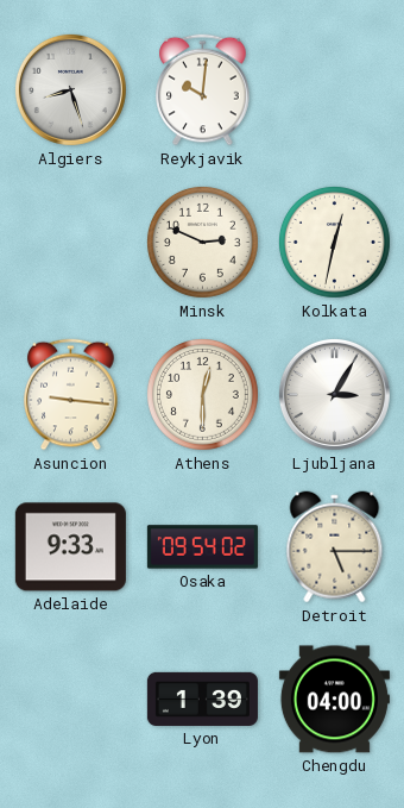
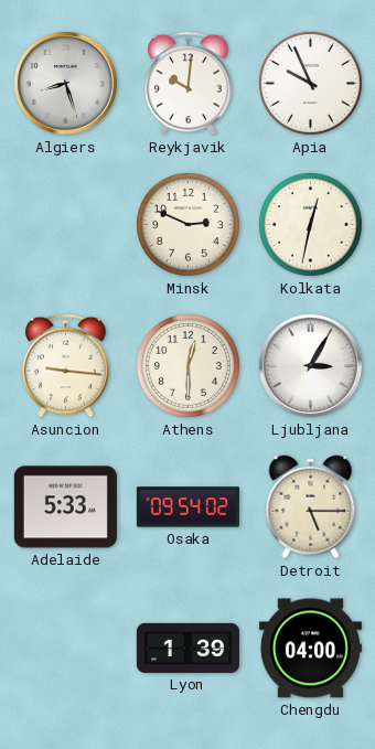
Apia: none -> 9:56 (310, 83)
Adelaide: 9:33 -> 5:33 (65, 507)
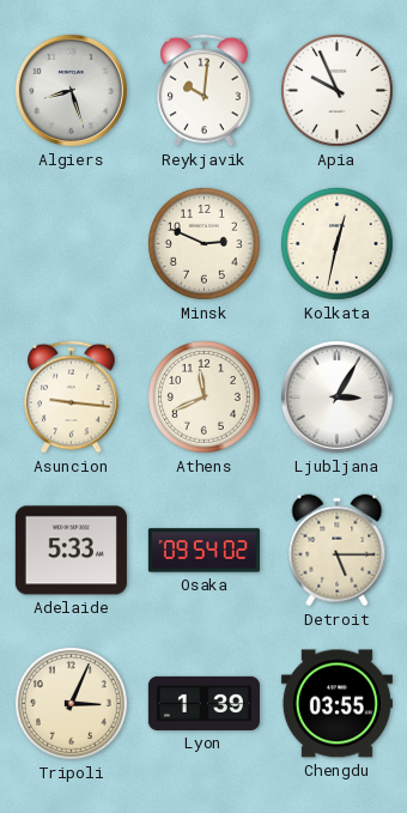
Athens: 12:30 -> 11:41 (203, 396)
Tripoli: none -> 3:04 (71, 703)
Chengdu: 04:00 -> 03:55 (336, 704)
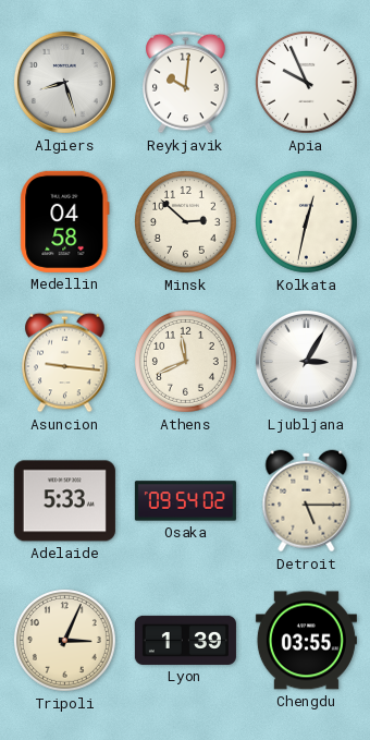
Medellin: none -> 04:58 (65, 221)
Minsk: 2:49 -> 2:52 (185, 221)
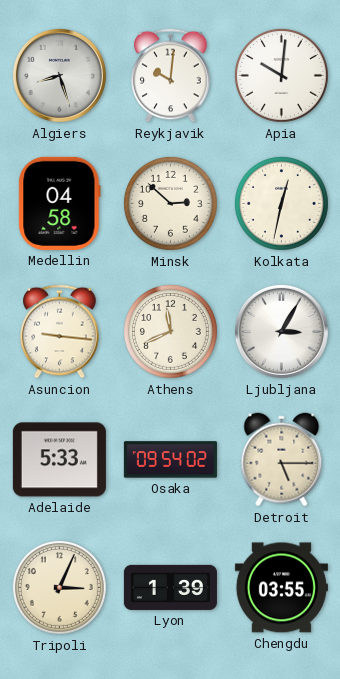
Apia: 9:56 -> 10:01 (281, 75)
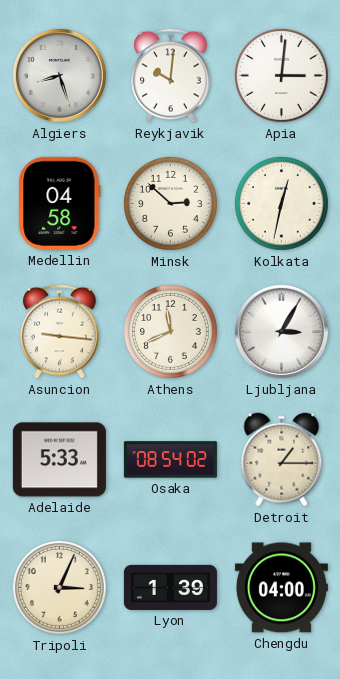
Apia: 10:01 -> 3:01 (281, 75)
Osaka: 09:54 -> 08:54 (170, 460)
Detroit: 5:15 -> 1:15 (282, 460)
Chengdu: 03:55 -> 04:00 (281, 588)
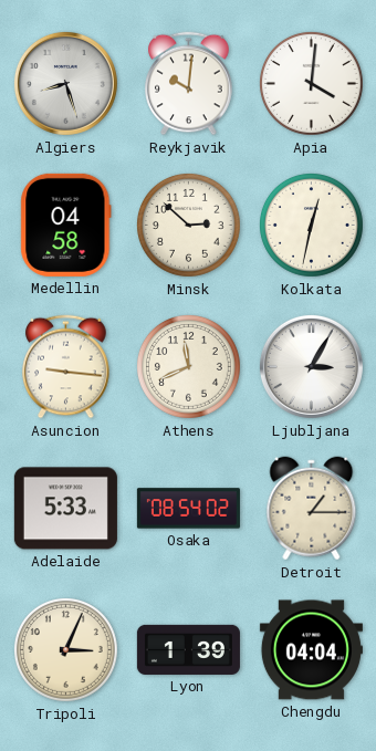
Apia: 3:01 -> 4:01 (311, 83)
Chengdu: 04:00 -> 04:04 (311, 650)
